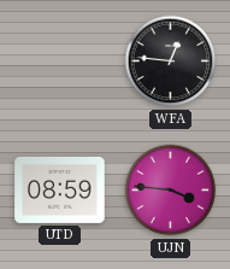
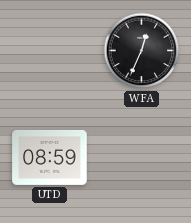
WFA: 12:46 -> 12:34 (142, 51)
UJN: 3:46 -> none (171, 191)
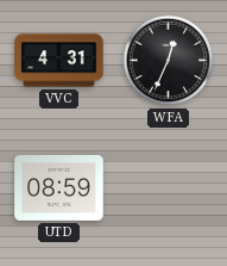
VVC: none -> 4:31 (59, 61)
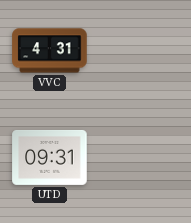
WFA: 12:34 -> none (169, 61)
UTD: 08:59 -> 09:31 (50, 157)
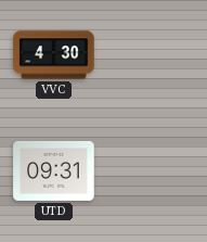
VVC: 4:31 -> 4:30 (54, 55)
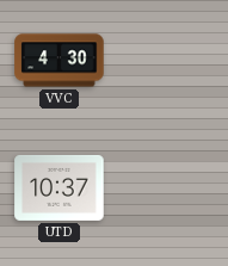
UTD: 09:31 -> 10:37 (60, 187)
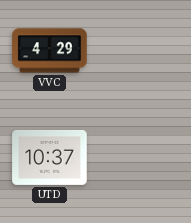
VVC: 4:30 -> 4:29 (50, 51)
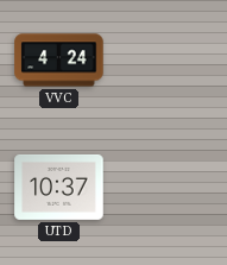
VVC: 4:29 -> 4:24 (59, 61)
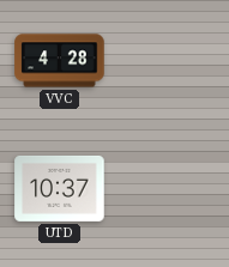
VVC: 4:24 -> 4:28 (60, 61)
